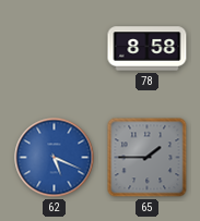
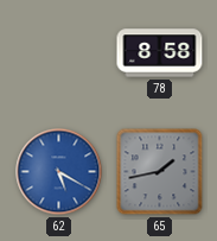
62: 5:19 -> 5:20 (59, 172)
65: 1:45 -> 1:43 (160, 172)
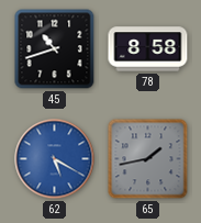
45: none -> 10:42 (55, 49)
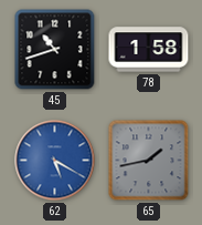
78: 8:58 -> 1:58 (149, 50)
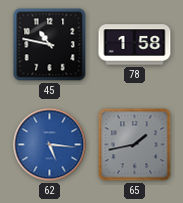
45: 10:42 -> 10:47 (50, 45)
62: 5:20 -> 5:16 (50, 145)
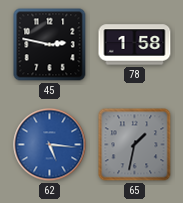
45: 10:47 -> 2:47 (50, 45)
65: 1:43 -> 1:32 (135, 145)
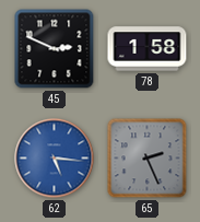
45: 2:47 -> 2:49 (55, 49)
65: 1:32 -> 2:26 (148, 159)
